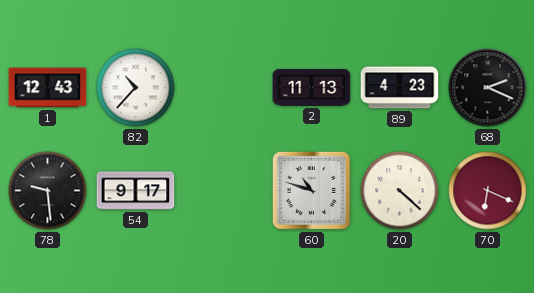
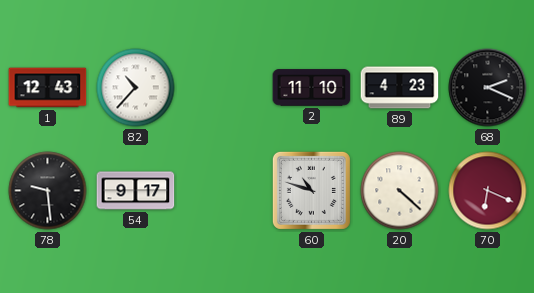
2: 11:13 -> 11:10 (312, 88)
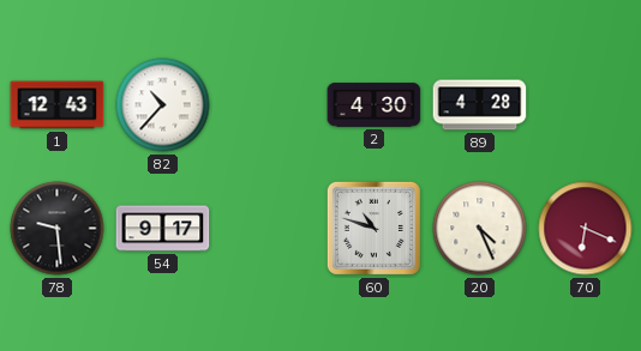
2: 11:10 -> 4:30 (375, 105)
89: 4:23 -> 4:28 (480, 105)
68: 2:19 -> none (488, 88)
20: 4:22 -> 4:26 (480, 229)
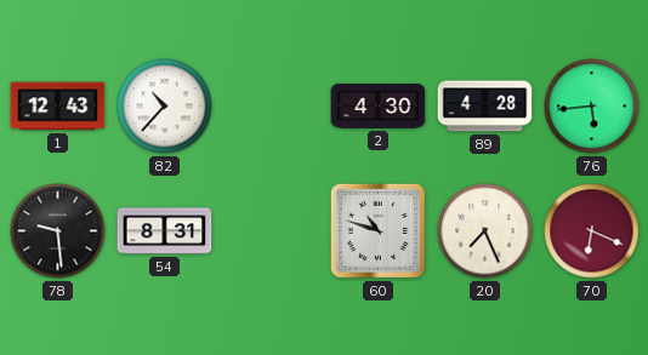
76: none -> 5:44 (592, 107)
54: 9:17 -> 8:31 (165, 231)
20: 4:26 -> 7:26 (485, 231)
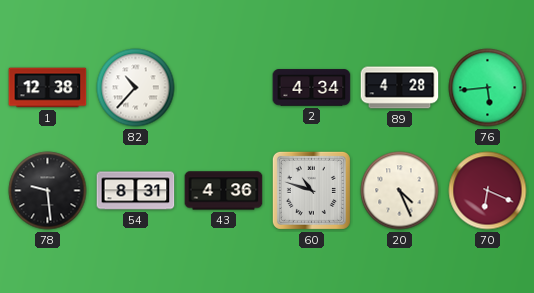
1: 12:43 -> 12:38 (48, 88)
2: 4:30 -> 4:34 (312, 88)
43: none -> 4:36 (224, 191)
20: 7:26 -> 4:26 (400, 191)
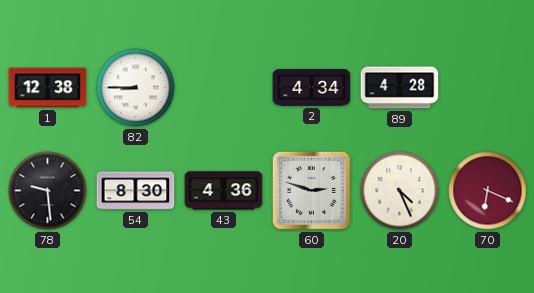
82: 10:37 -> 8:45 (136, 88)
76: 5:44 -> none (488, 88)
54: 8:31 -> 8:30 (136, 191)
60: 10:48 -> 2:48 (311, 190)
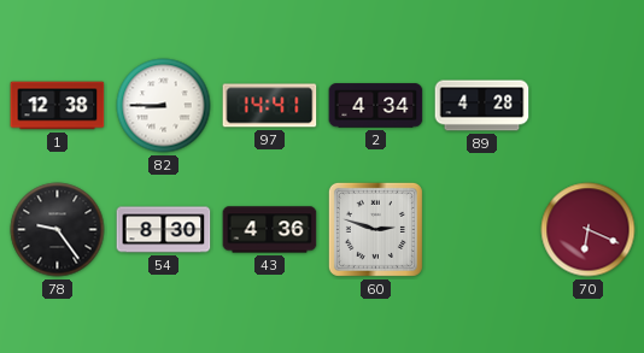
97: none -> 14:41 (270, 106)
78: 9:29 -> 9:24 (58, 230)
20: 4:26 -> none (400, 191)
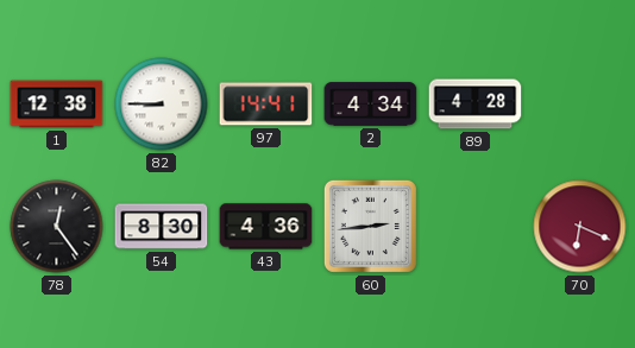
78: 9:24 -> 12:24 (57, 227)
60: 2:48 -> 2:44 (370, 226)
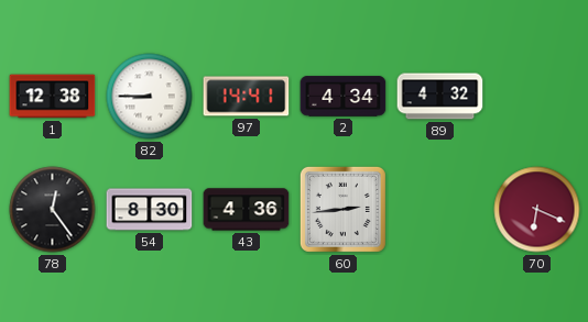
89: 4:28 -> 4:32 (440, 97)
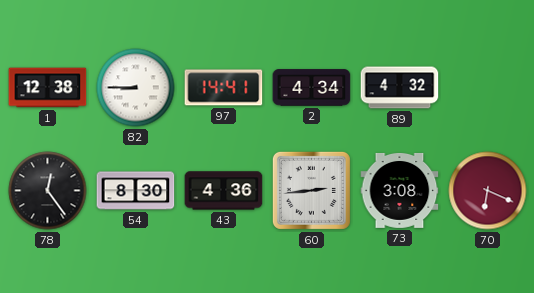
73: none -> 3:08 (400, 190)
